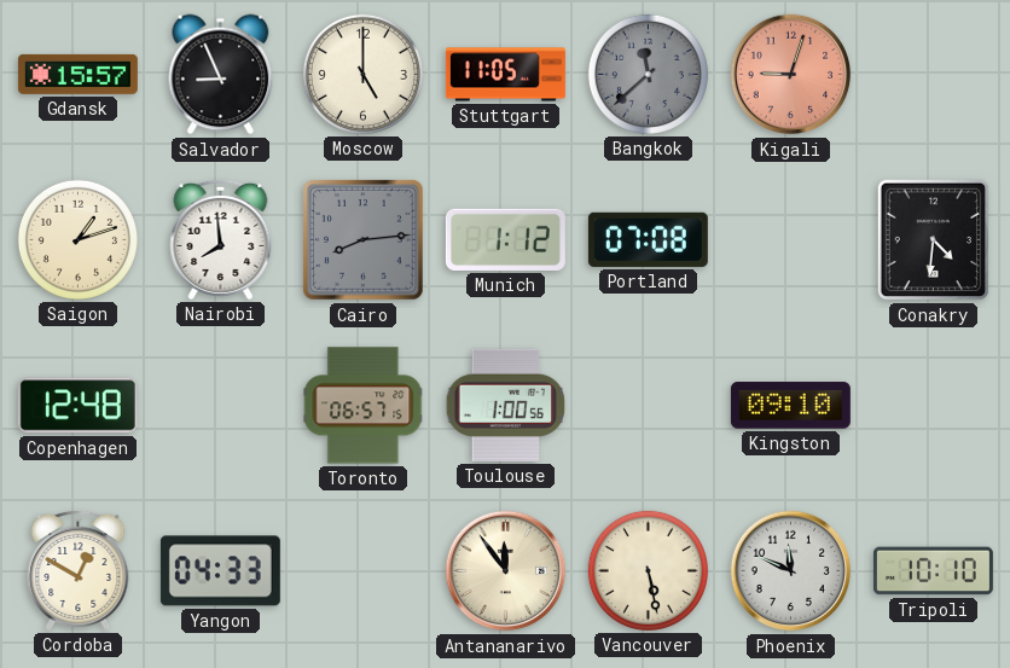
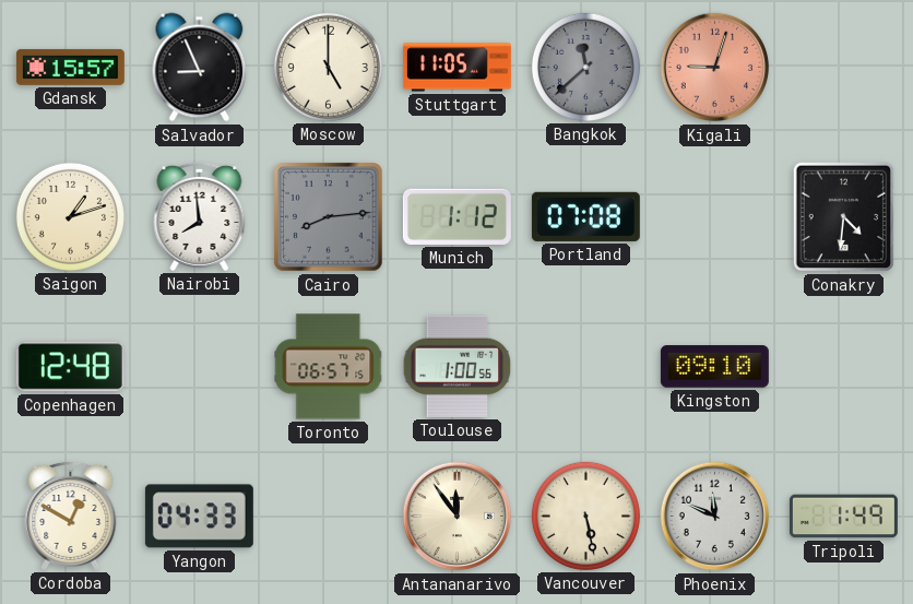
Tripoli: 10:10 -> 1:49 (843, 517)
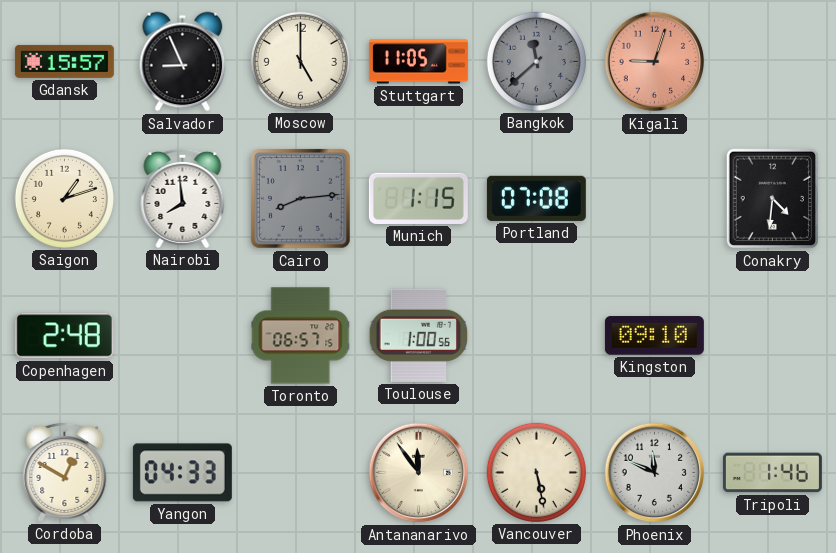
Munich: 1:12 -> 1:15 (418, 198)
Copenhagen: 12:48 -> 2:48 (64, 336)
Tripoli: 1:49 -> 1:46 (772, 473)
